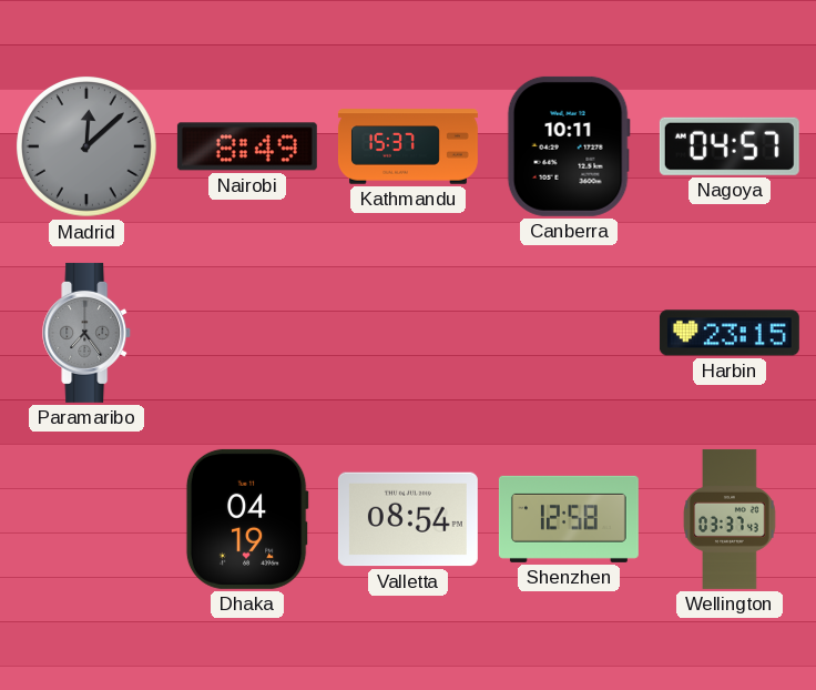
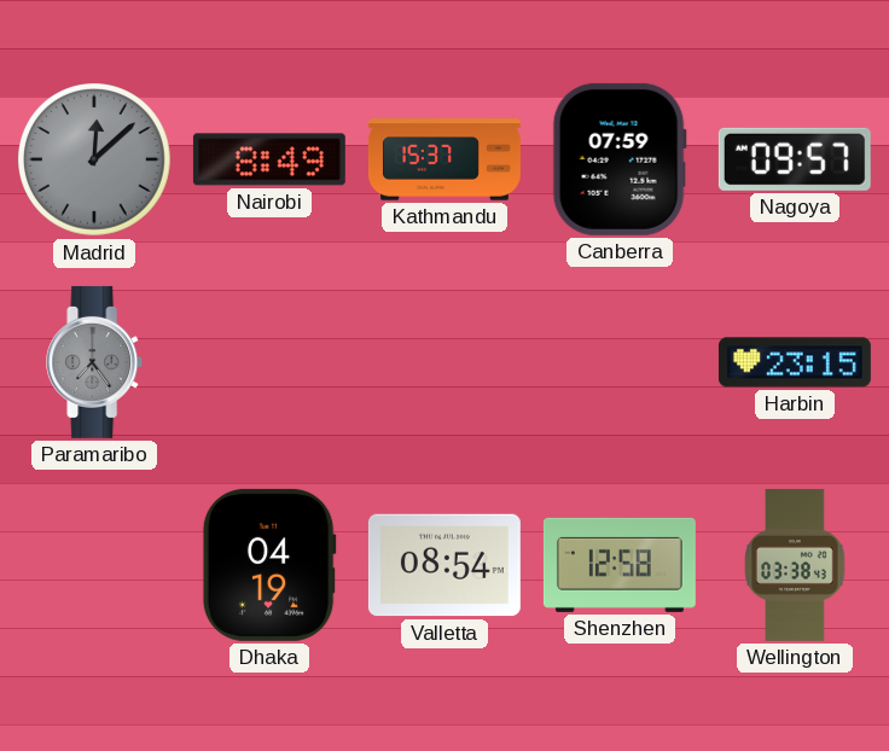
Canberra: 10:11 -> 07:59 (620, 159)
Nagoya: 04:57 -> 09:57 (795, 159)
Wellington: 03:37 -> 03:38 (795, 565)
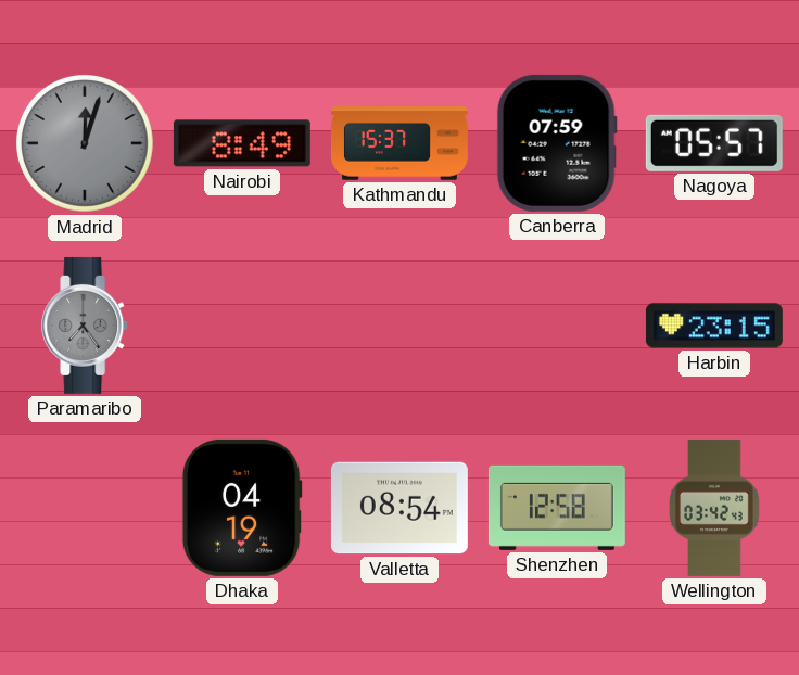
Madrid: 12:08 -> 12:03 (86, 144)
Nagoya: 09:57 -> 05:57 (714, 143)
Wellington: 03:38 -> 03:42 (714, 508)
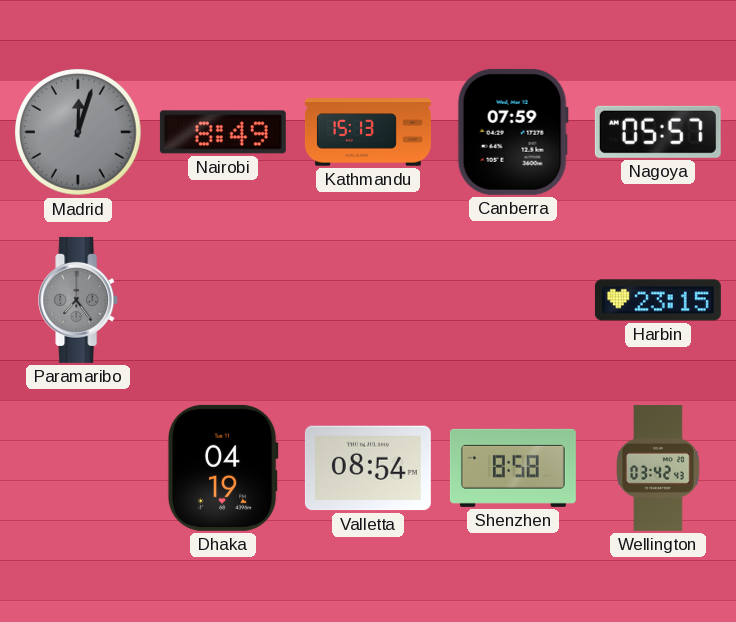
Kathmandu: 15:37 -> 15:13 (368, 132)
Shenzhen: 12:58 -> 8:58 (513, 468)
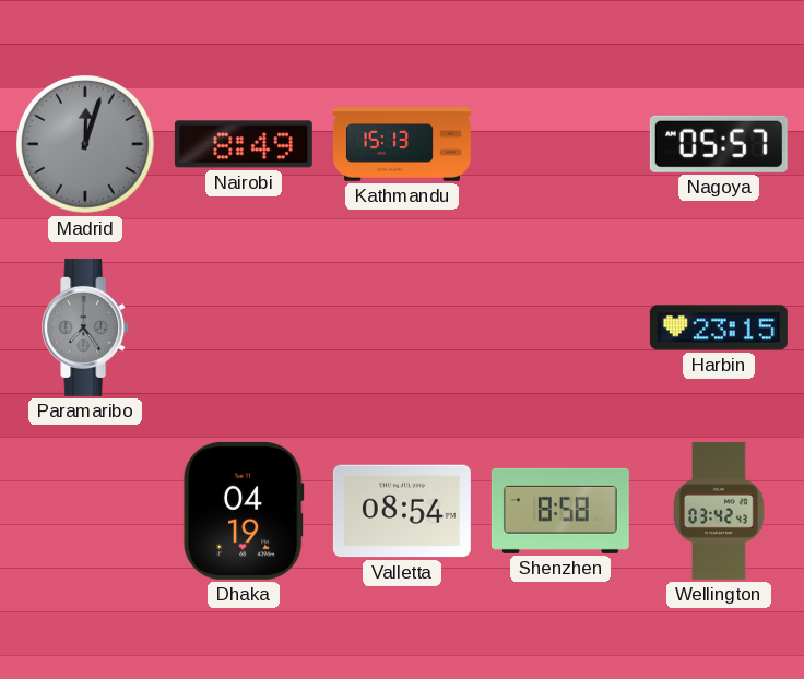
Canberra: 07:59 -> none (513, 132)
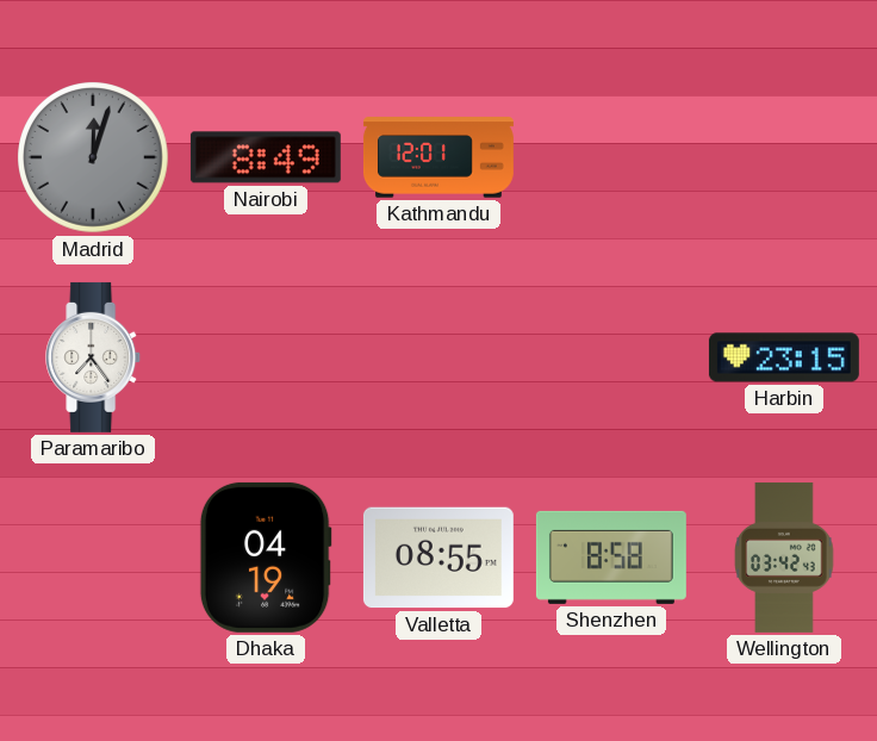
Kathmandu: 15:13 -> 12:01 (438, 157)
Nagoya: 05:57 -> none (719, 144)
Paramaribo dial: grey -> white (94, 357)
Valletta: 08:54 -> 08:55 (438, 558)
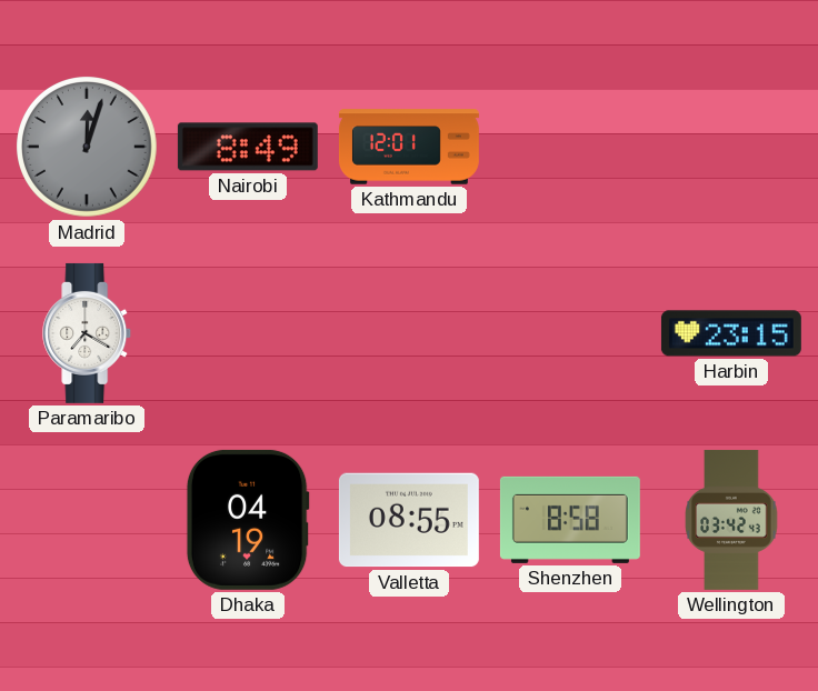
Paramaribo: 7:24 -> 7:20 (88, 333)
